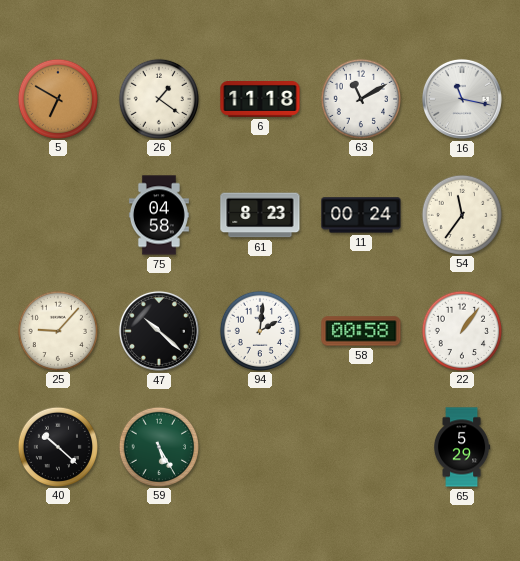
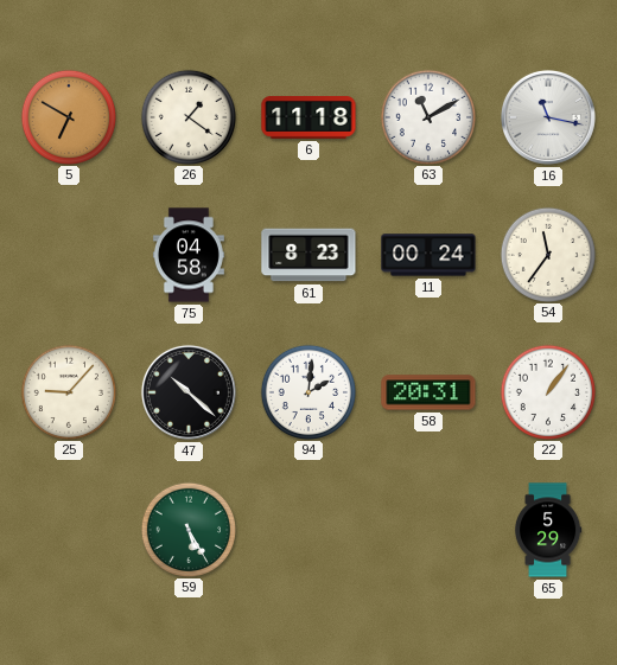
58: 00:58 -> 20:31 (428, 392)
40: 10:22 -> none (57, 446)
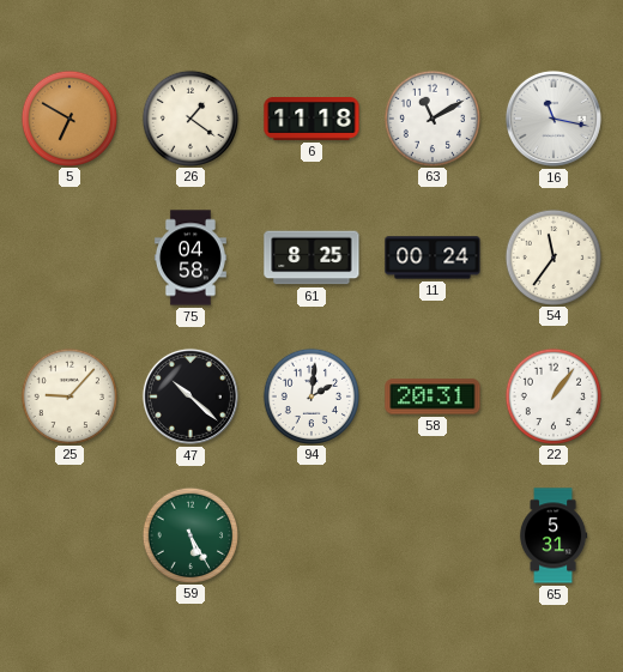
61: 8:23 -> 8:25 (311, 258)
65: 5:29 -> 5:31 (554, 535)
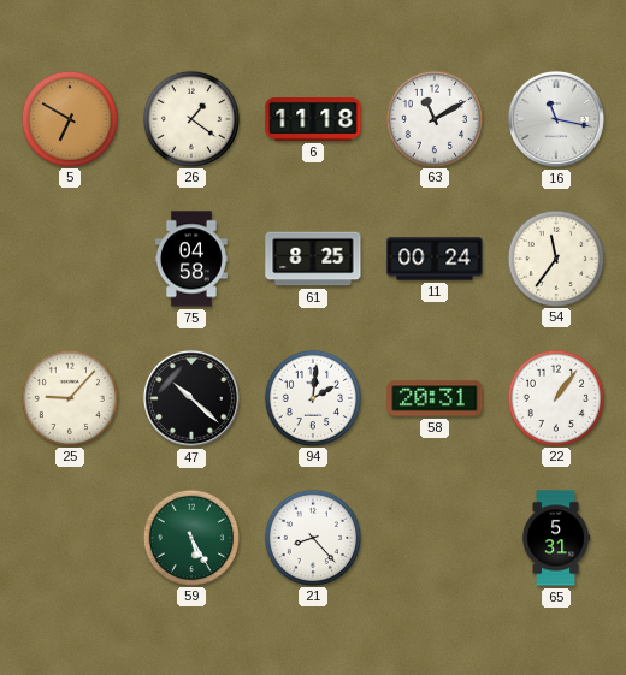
21: none -> 8:23 (312, 537)
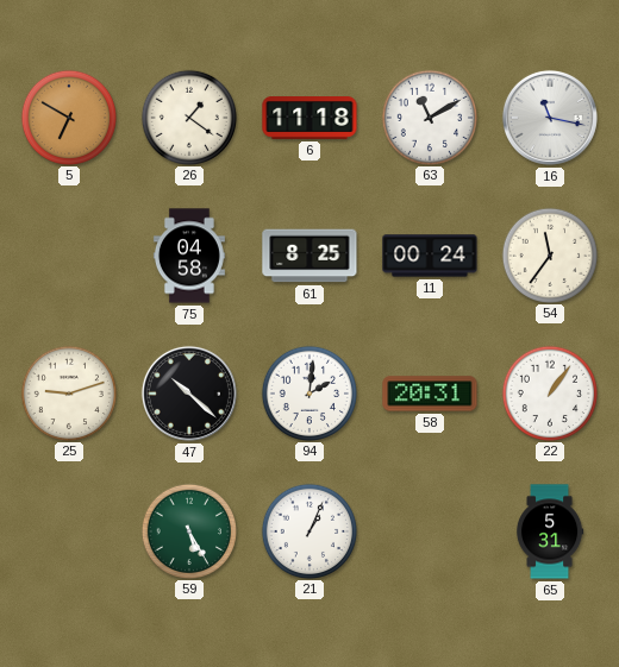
25: 9:07 -> 9:12 (68, 392)
21: 8:23 -> 1:04 (308, 530)
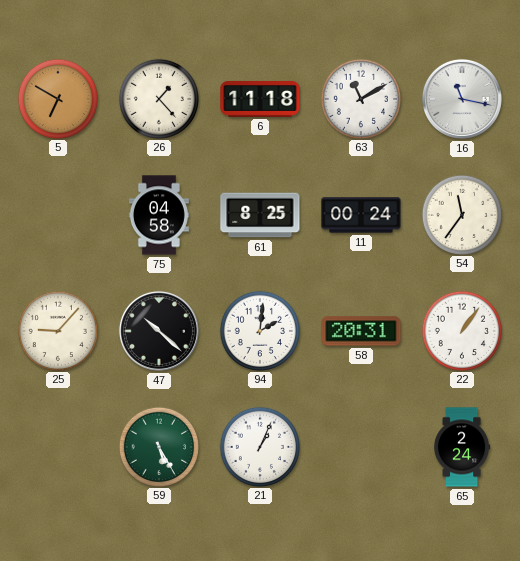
26: 1:21 -> 1:23 (158, 98)
25: 9:12 -> 9:07 (57, 330)
65: 5:31 -> 2:24 (462, 447)
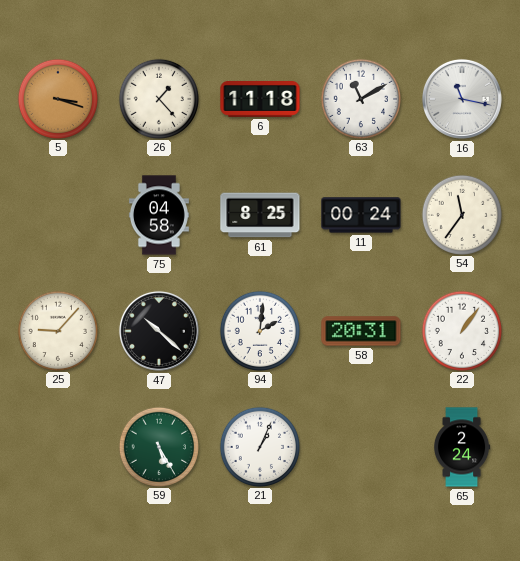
5: 6:50 -> 3:18 (57, 98)
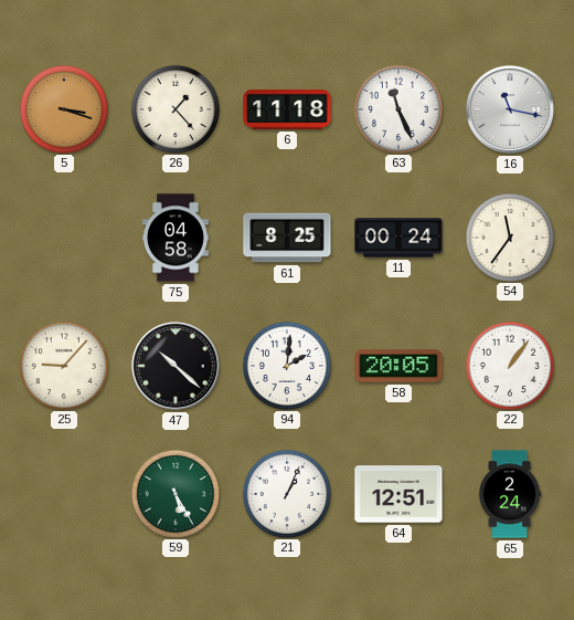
63: 11:10 -> 11:26 (397, 108)
58: 20:31 -> 20:05 (398, 366)
64: none -> 12:51 (398, 494)
